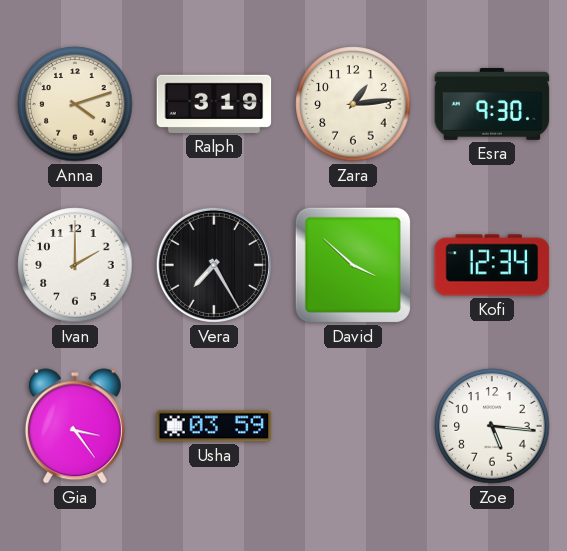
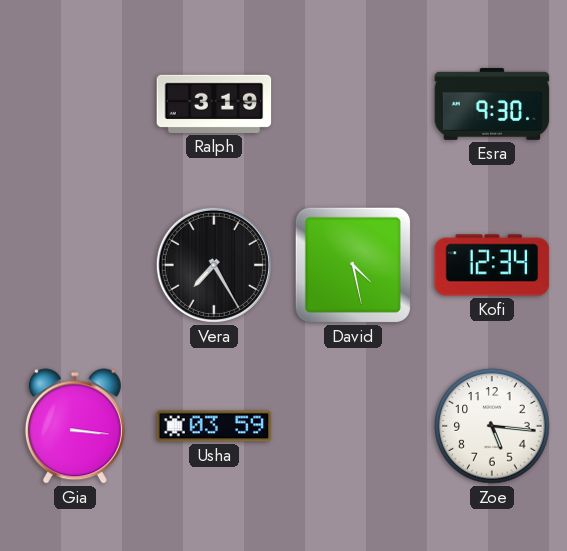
Anna: 4:12 -> none (75, 104)
Zara: 1:14 -> none (353, 104)
Ivan: 2:00 -> none (75, 265)
David: 3:52 -> 4:28 (353, 265)
Gia: 3:24 -> 3:16 (75, 426)
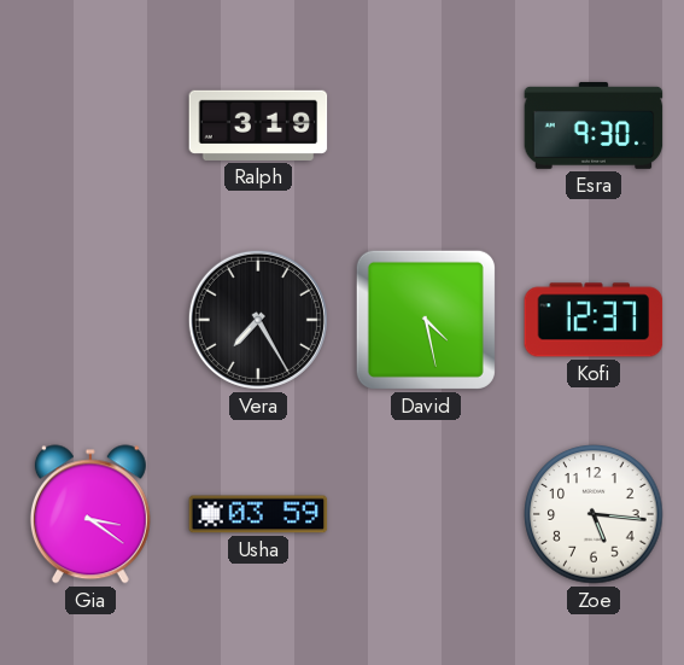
Kofi: 12:34 -> 12:37 (594, 320)
Gia: 3:16 -> 3:21 (90, 514)
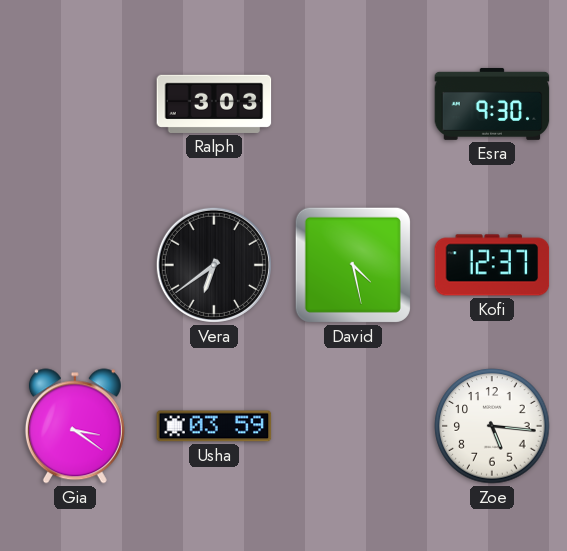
Ralph: 3:19 -> 3:03 (214, 104)
Vera: 7:25 -> 6:39 (214, 265)
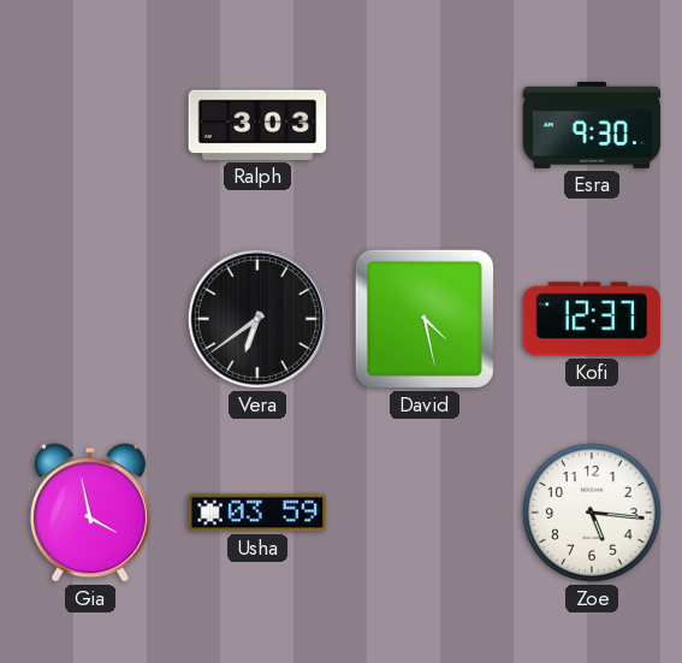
Gia: 3:21 -> 3:58 (90, 513)
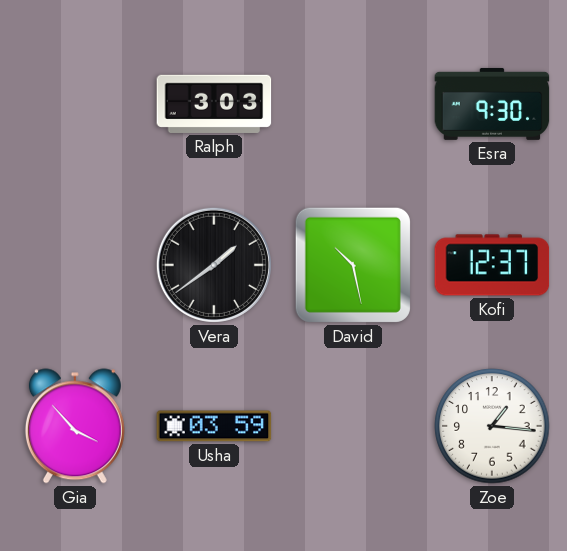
Vera: 6:39 -> 1:39 (214, 265)
David: 4:28 -> 10:28 (353, 265)
Gia: 3:58 -> 3:53 (75, 426)
Zoe: 5:16 -> 1:16 (492, 426)
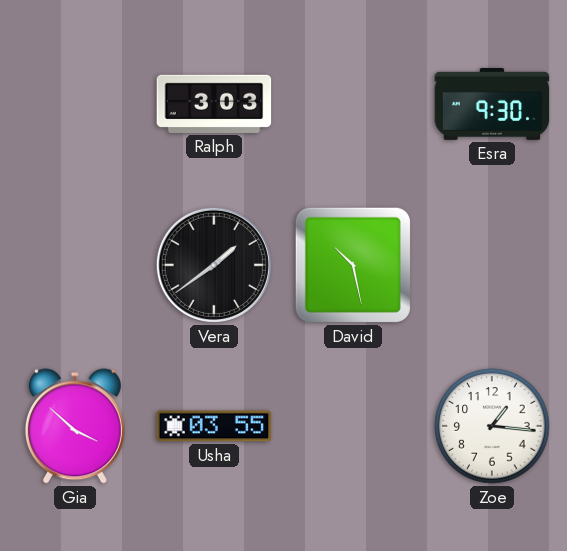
Kofi: 12:37 -> none (492, 265)
Gia: 3:53 -> 3:52 (75, 426)
Usha: 03:59 -> 03:55 (214, 426)
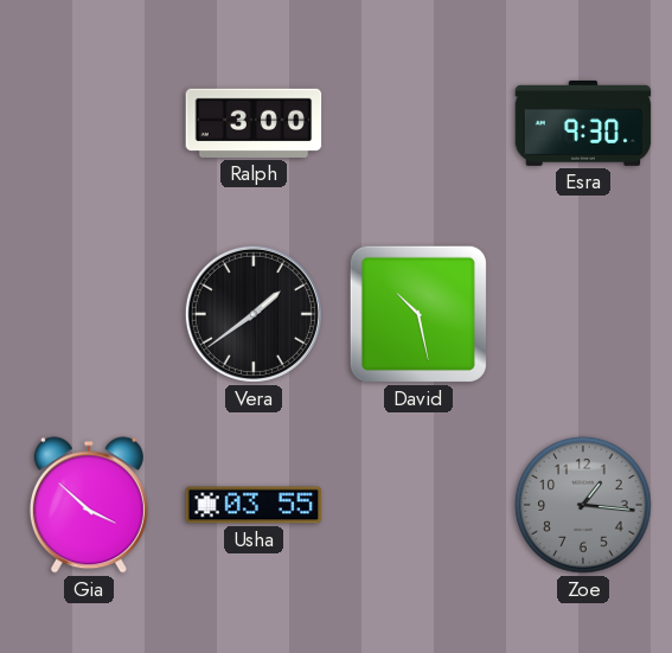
Ralph: 3:03 -> 3:00 (254, 123)
Zoe dial: white -> grey (583, 505)
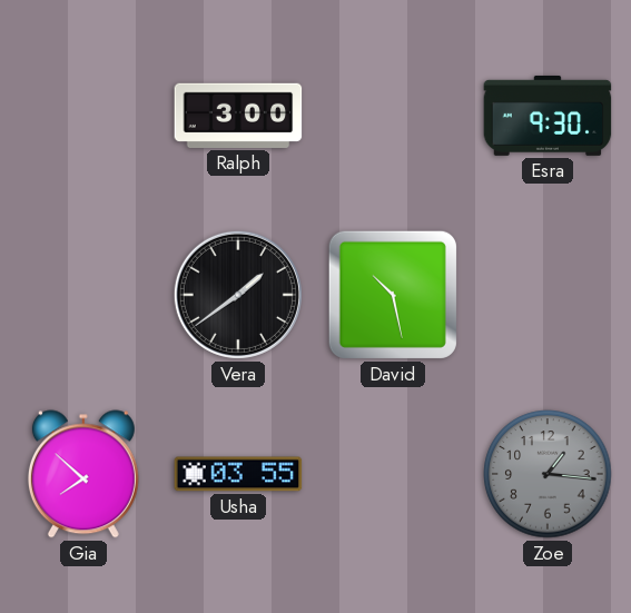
Gia: 3:52 -> 7:52 (83, 474)
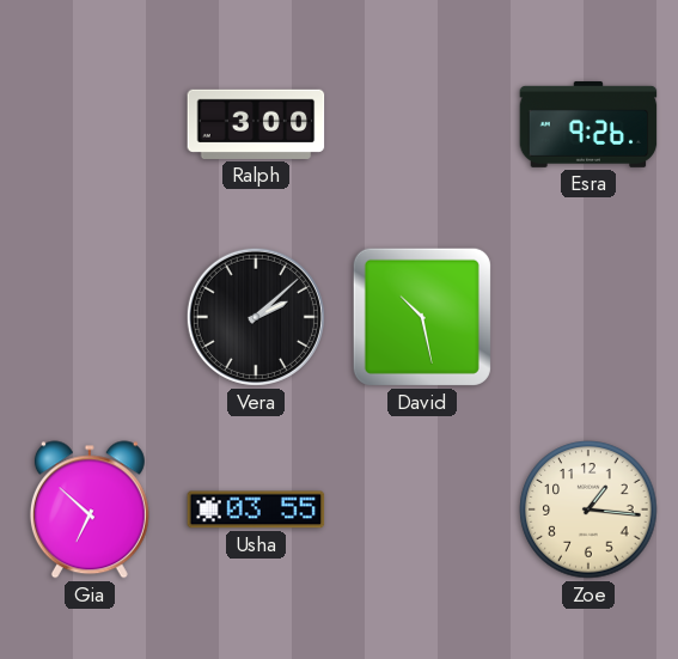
Esra: 9:30 -> 9:26 (588, 124)
Vera: 1:39 -> 2:08 (256, 317)
Gia: 7:52 -> 6:52 (90, 509)
Zoe dial: grey -> cream (588, 509)
